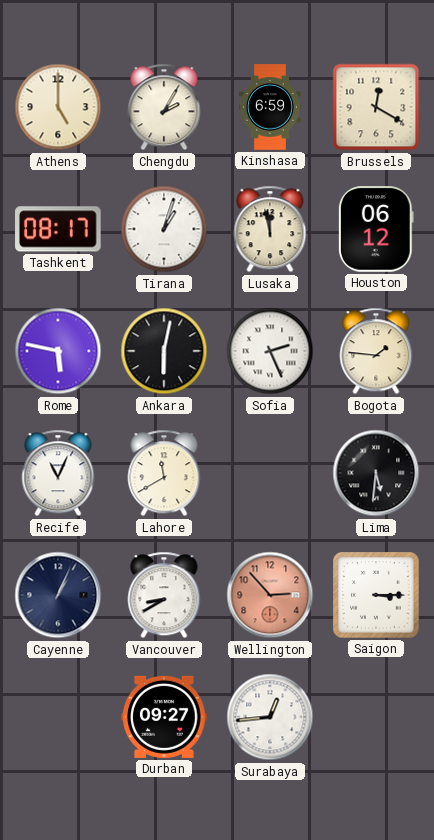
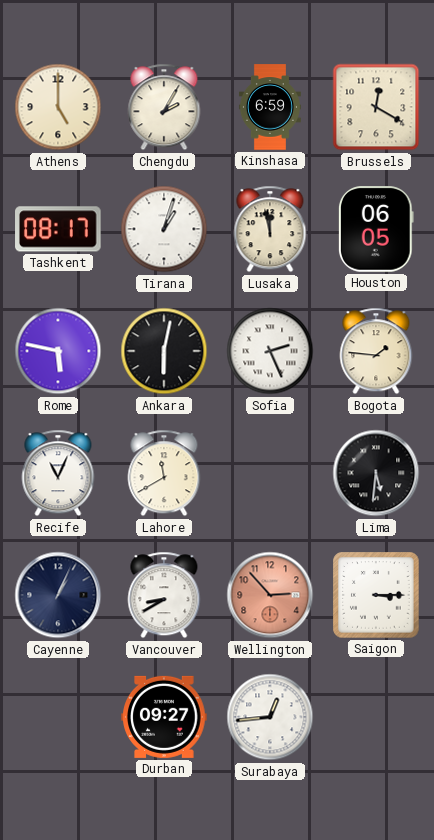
Houston: 06:12 -> 06:05 (376, 229)
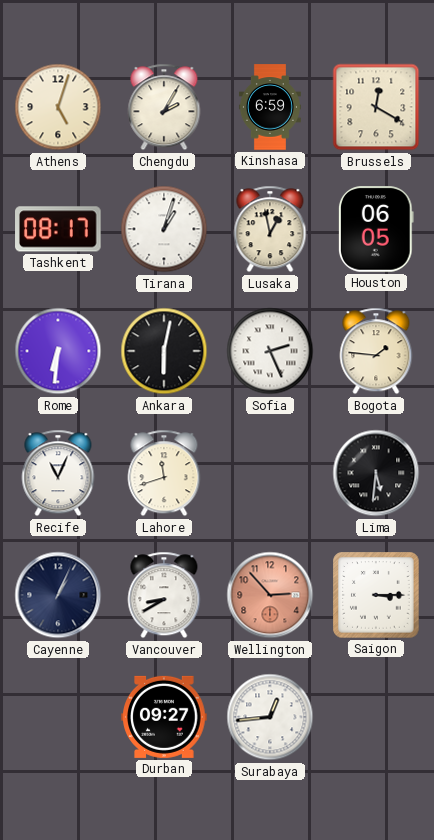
Athens: 5:00 -> 5:03 (58, 107)
Lusaka: 11:58 -> 12:58 (270, 229)
Rome: 5:47 -> 6:31 (58, 351)
Lahore: 11:40 -> 11:42 (164, 473)
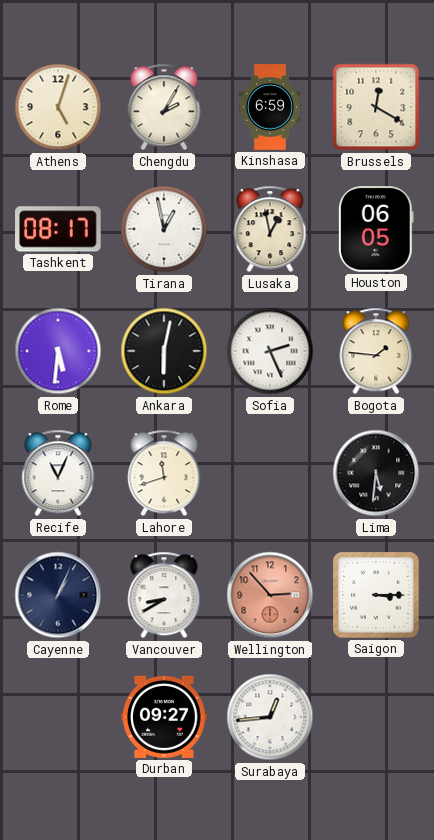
Tirana: 1:03 -> 12:58 (164, 229)
Rome: 6:31 -> 5:31 (58, 351)
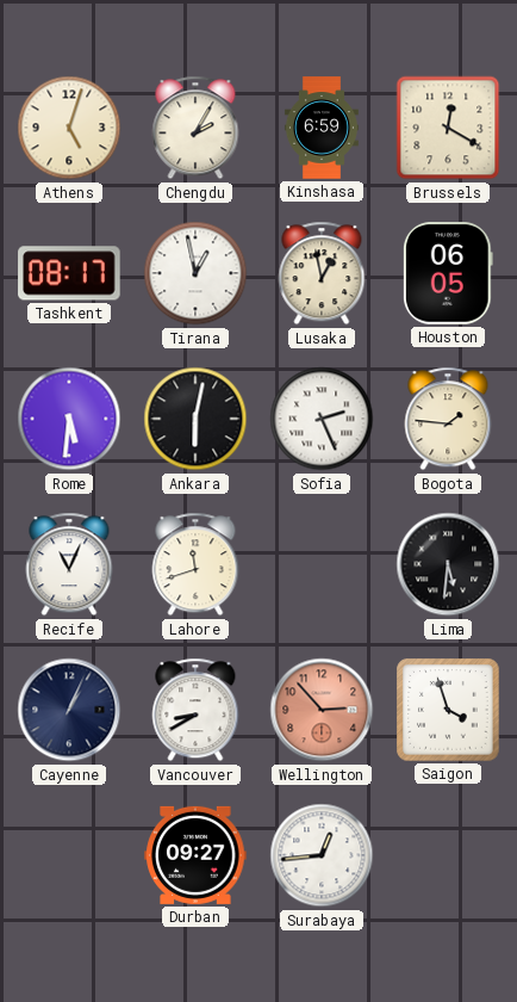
Saigon: 3:15 -> 3:57 (448, 710)
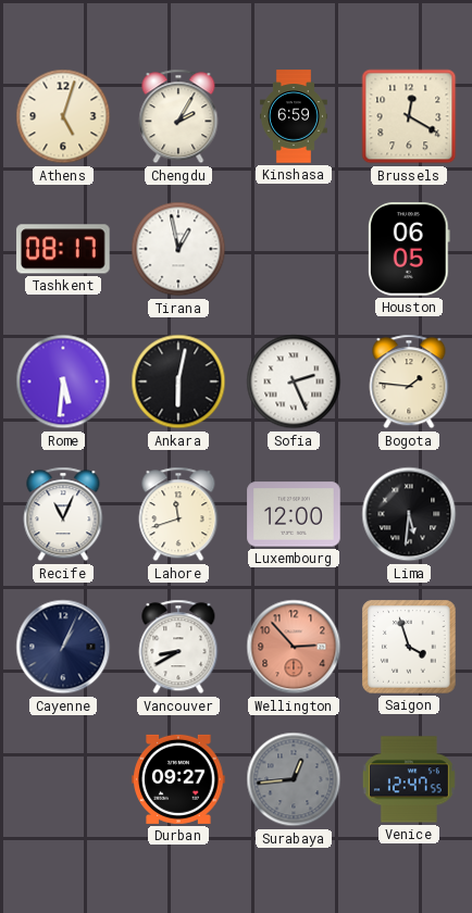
Lusaka: 12:58 -> none (322, 273)
Luxembourg: none -> 12:00 (294, 514)
Surabaya dial: white -> grey (294, 779)
Venice: none -> 12:47 (409, 779)
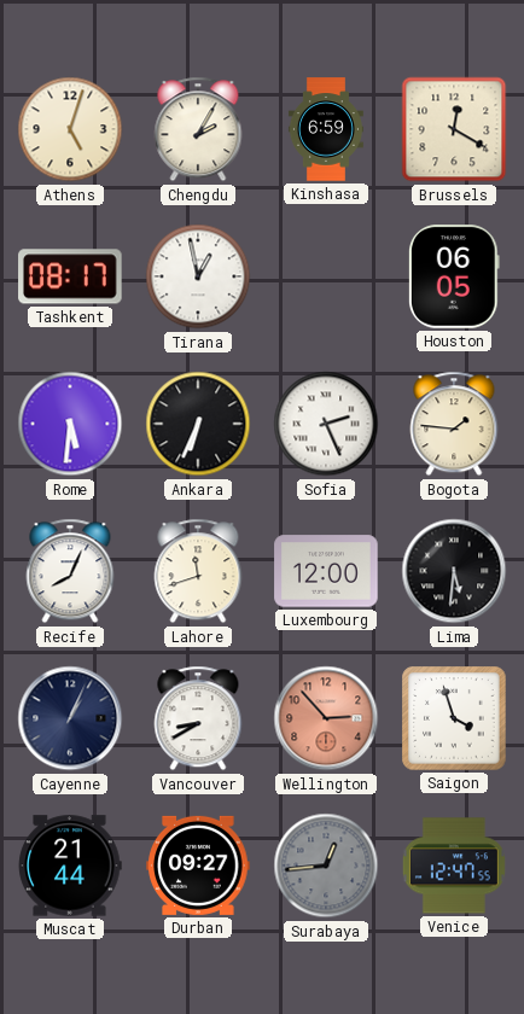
Ankara: 6:02 -> 6:34 (198, 424)
Recife: 11:04 -> 8:04 (70, 571)
Muscat: none -> 21:44 (70, 866)
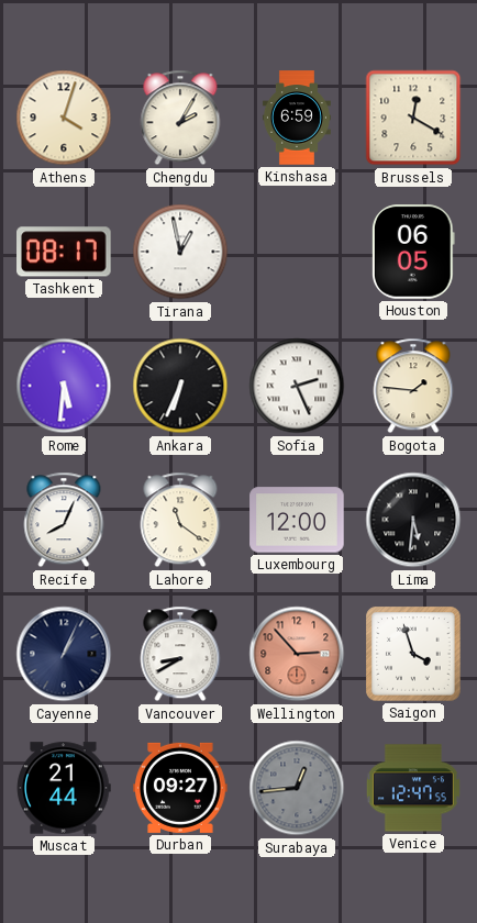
Athens: 5:03 -> 4:03 (64, 118)
Lahore: 11:42 -> 11:21 (180, 520)
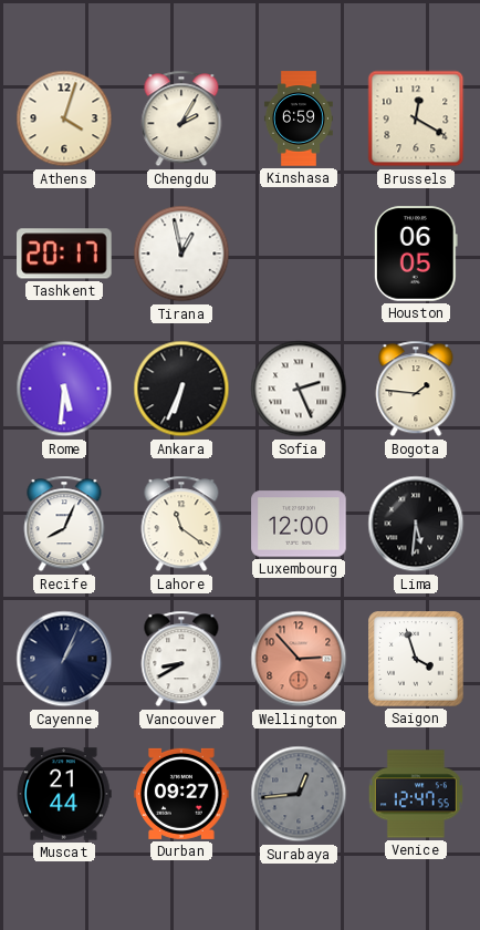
Tashkent: 08:17 -> 20:17 (64, 254)
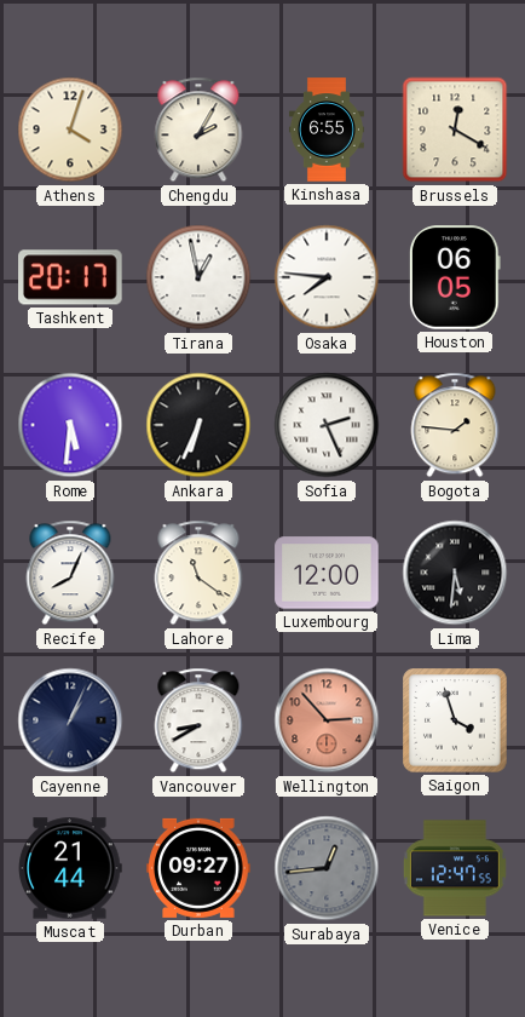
Kinshasa: 6:59 -> 6:55 (327, 130)
Osaka: none -> 7:46 (327, 277)
